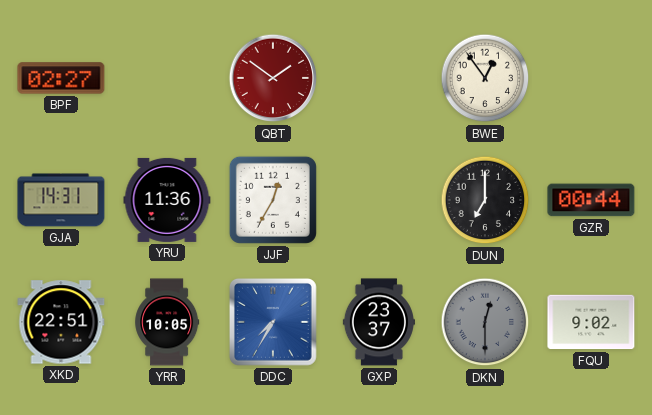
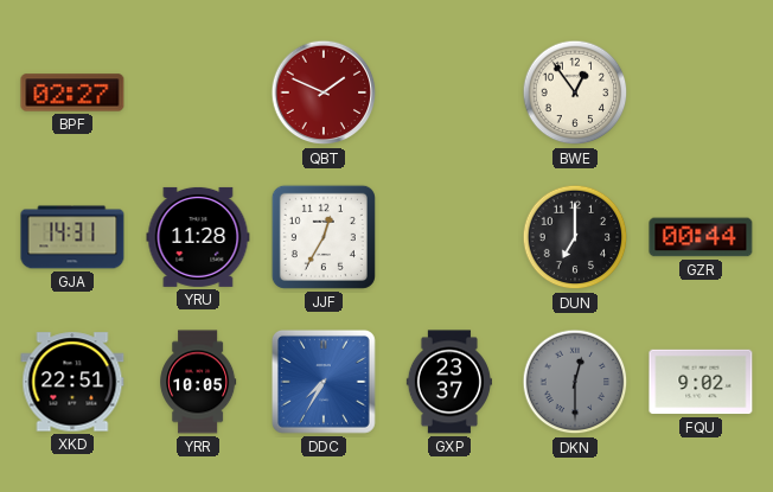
QBT: 1:51 -> 1:49 (324, 92)
YRU: 11:36 -> 11:28 (198, 237)
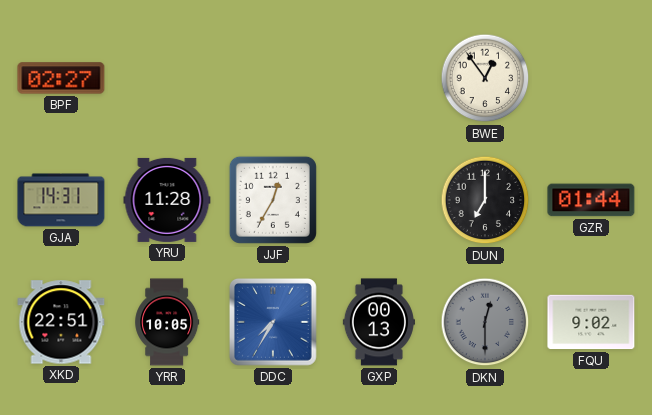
QBT: 1:49 -> none (324, 92)
GZR: 00:44 -> 01:44 (591, 200)
GXP: 23:37 -> 00:13 (379, 322)
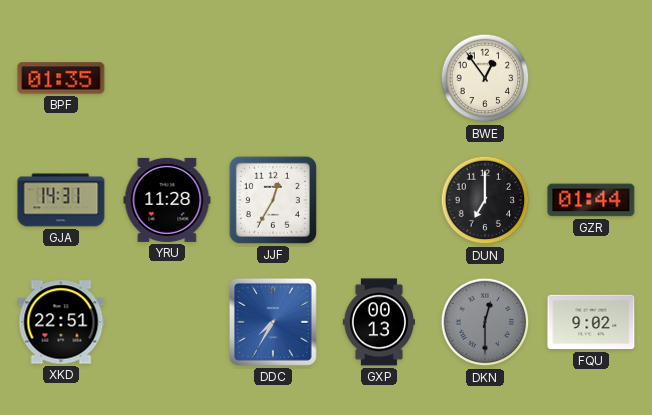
BPF: 02:27 -> 01:35 (61, 78)
YRR: 10:05 -> none (167, 322)
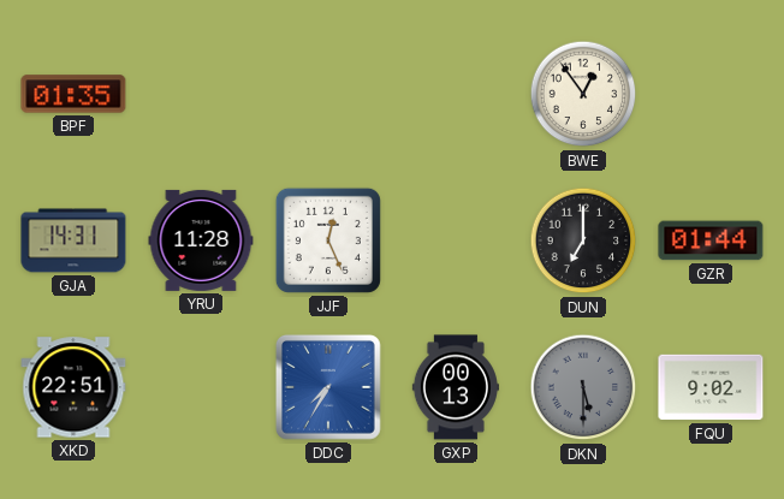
JJF: 12:35 -> 12:26 (328, 240)
DKN: 12:30 -> 5:30 (583, 387)
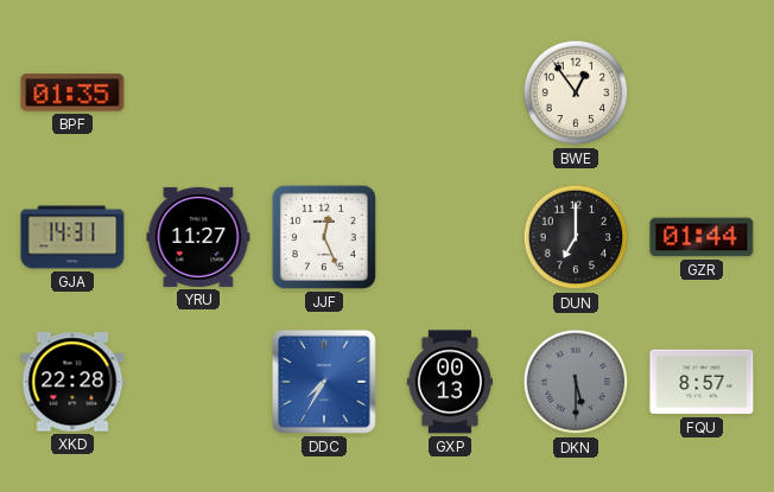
YRU: 11:28 -> 11:27 (198, 237)
XKD: 22:51 -> 22:28 (72, 382)
FQU: 9:02 -> 8:57 (702, 382)
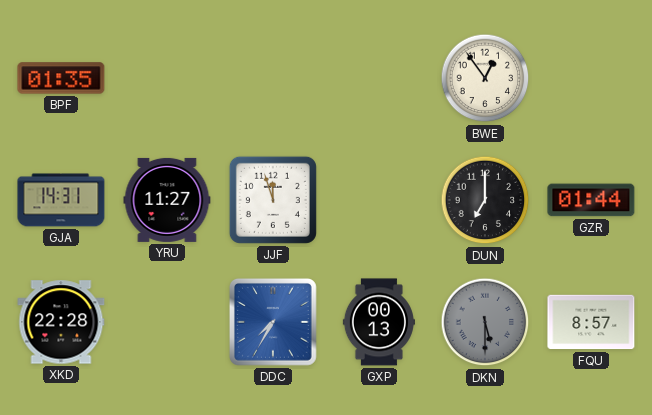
JJF: 12:26 -> 11:57 (273, 200)
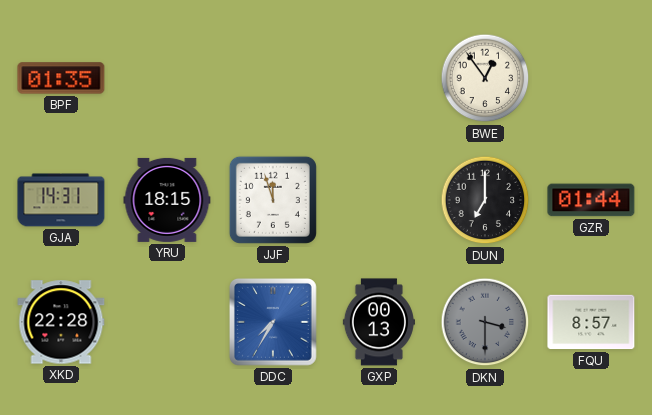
YRU: 11:27 -> 18:15 (167, 200)
DKN: 5:30 -> 3:30 (485, 322)
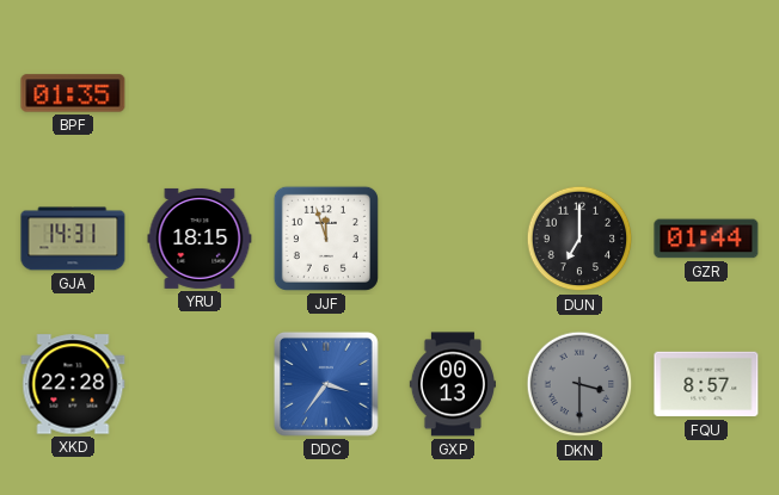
BWE: 12:54 -> none (485, 78)
DDC: 7:35 -> 3:36 (326, 384)
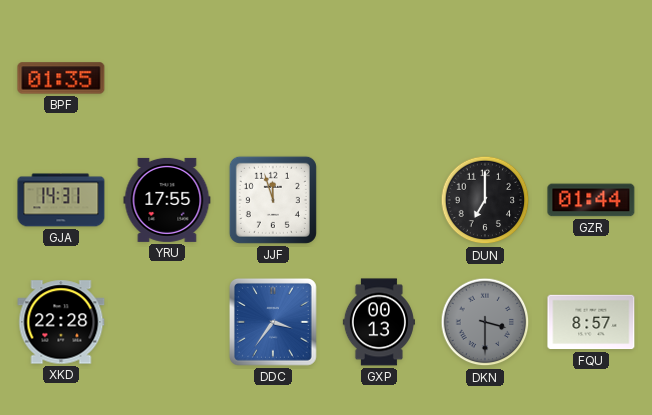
YRU: 18:15 -> 17:55 (167, 200)
